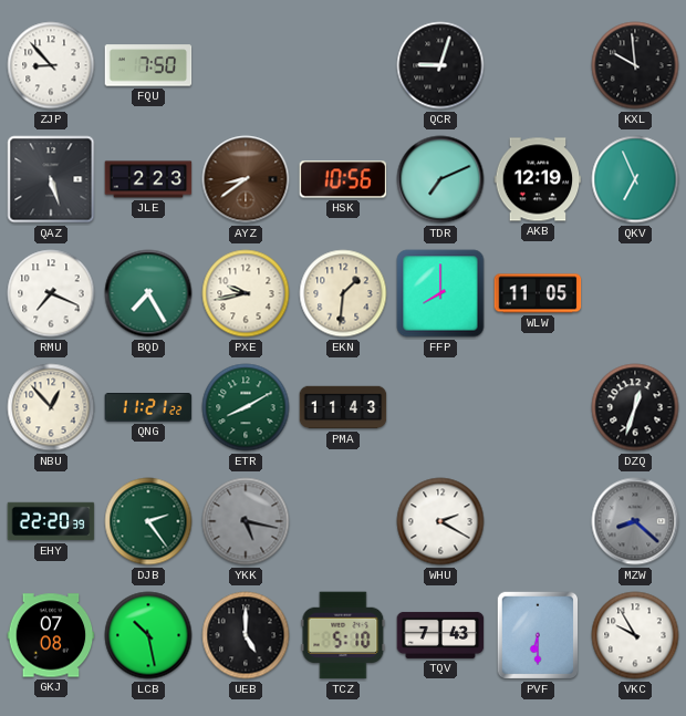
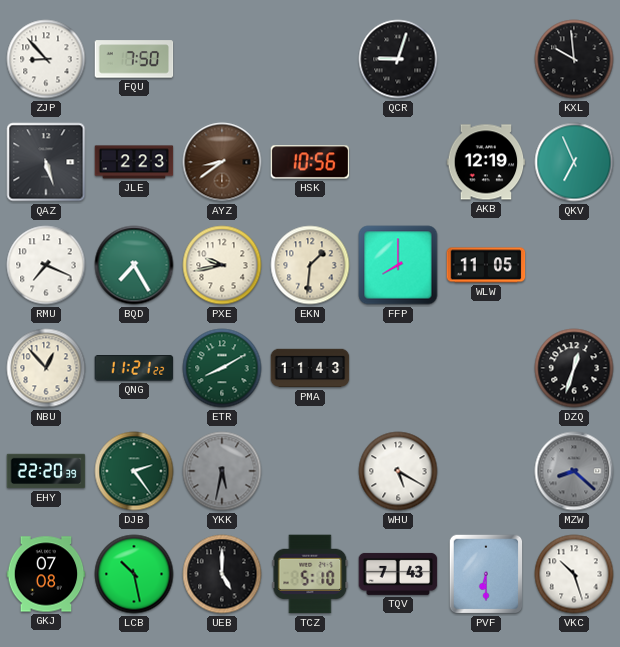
TDR: 7:11 -> none (440, 179)
YKK: 5:17 -> 5:32 (222, 471)
WHU: 2:20 -> 5:20 (398, 471)
VKC: 9:55 -> 10:27 (574, 574)
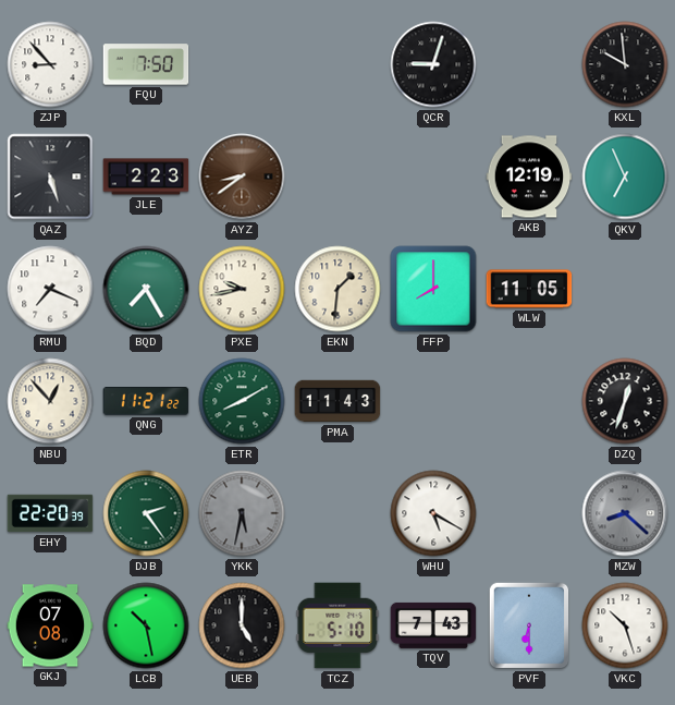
HSK: 10:56 -> none (310, 162)
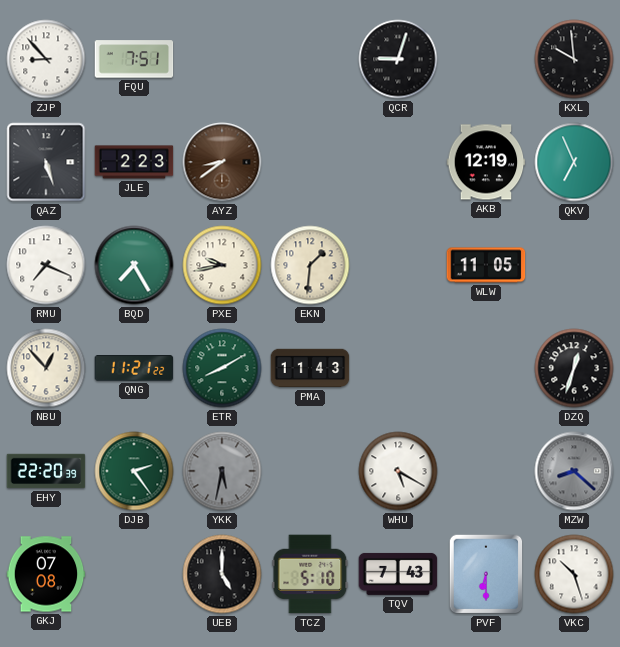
FQU: 7:50 -> 7:51 (134, 59)
FFP: 8:00 -> none (433, 289)
LCB: 10:28 -> none (146, 625)
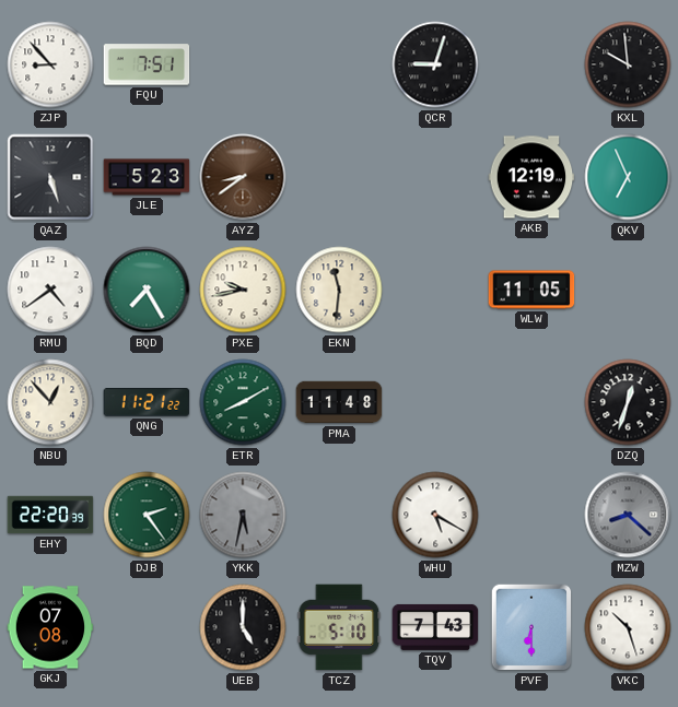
JLE: 2:23 -> 5:23 (147, 177)
RMU: 7:19 -> 4:39 (50, 290)
EKN: 1:31 -> 11:31 (339, 290)
PMA: 11:43 -> 11:48 (339, 402)
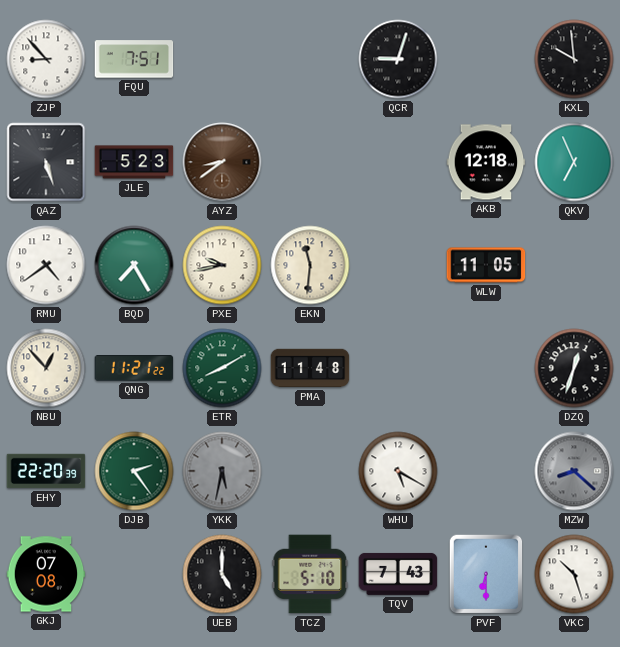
AKB: 12:19 -> 12:18 (486, 162)
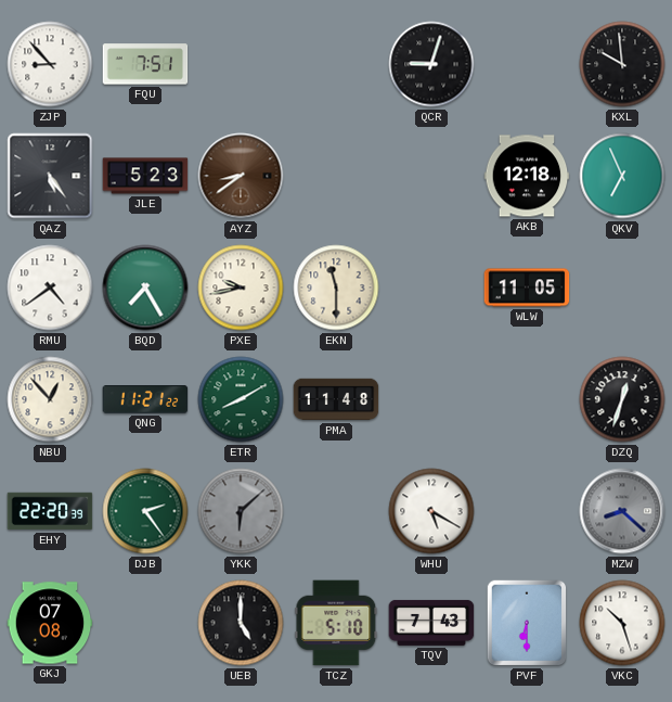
QAZ: 5:27 -> 5:24 (50, 176)
EKN: 11:31 -> 11:30 (336, 288)
YKK: 5:32 -> 6:08 (241, 511)
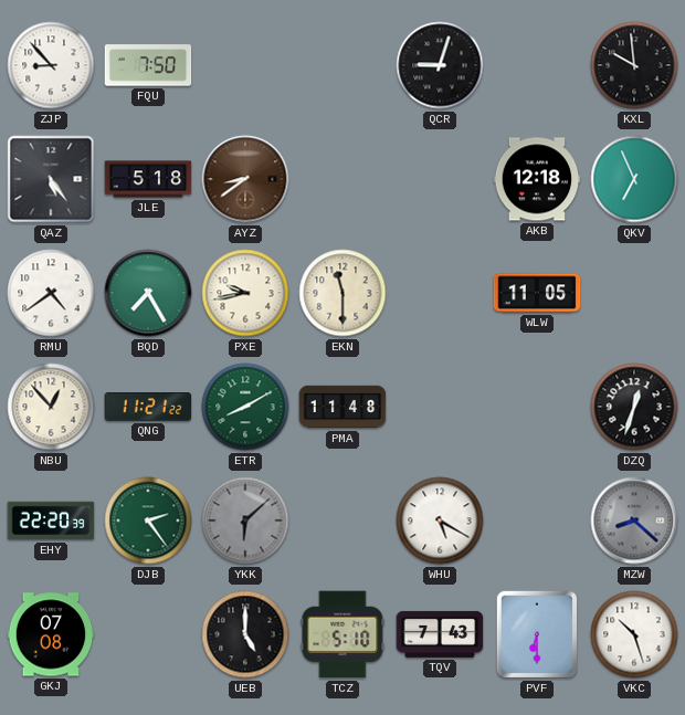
FQU: 7:51 -> 7:50 (148, 65)
JLE: 5:23 -> 5:18 (148, 179)
